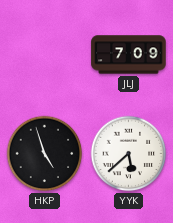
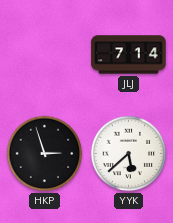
JLJ: 7:09 -> 7:14 (129, 55)
HKP: 4:57 -> 2:57 (45, 154)
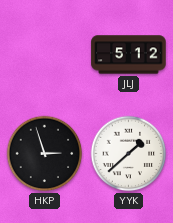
JLJ: 7:14 -> 5:12 (129, 55)
YYK: 5:38 -> 1:38 (129, 154)
